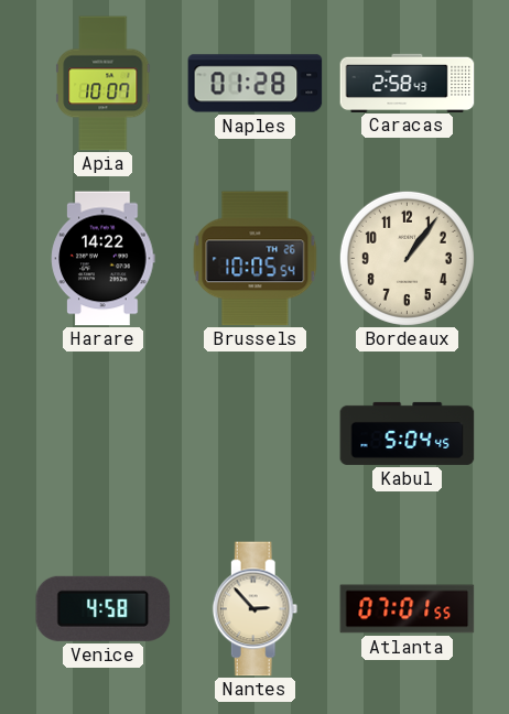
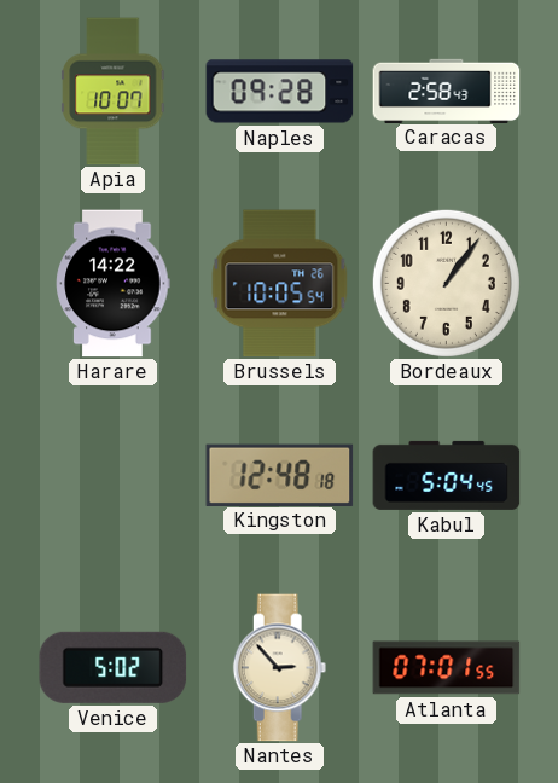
Naples: 01:28 -> 09:28 (280, 92)
Kingston: none -> 12:48 (280, 475)
Venice: 4:58 -> 5:02 (114, 667)
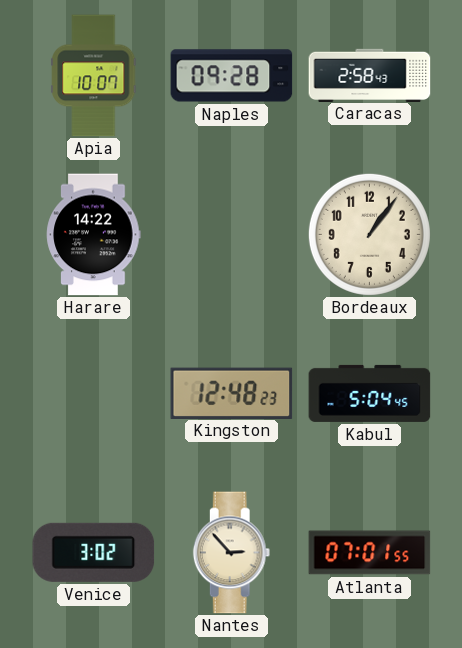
Brussels: 10:05 -> none (280, 284)
Kingston: 12:48:18 -> 12:48:23 (232, 393)
Venice: 5:02 -> 3:02 (94, 552)
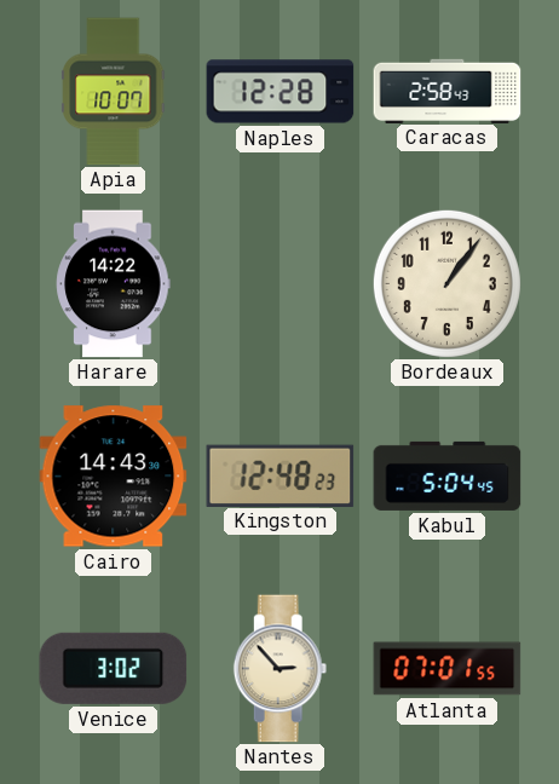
Naples: 09:28 -> 12:28 (281, 92)
Cairo: none -> 14:43 (114, 477)
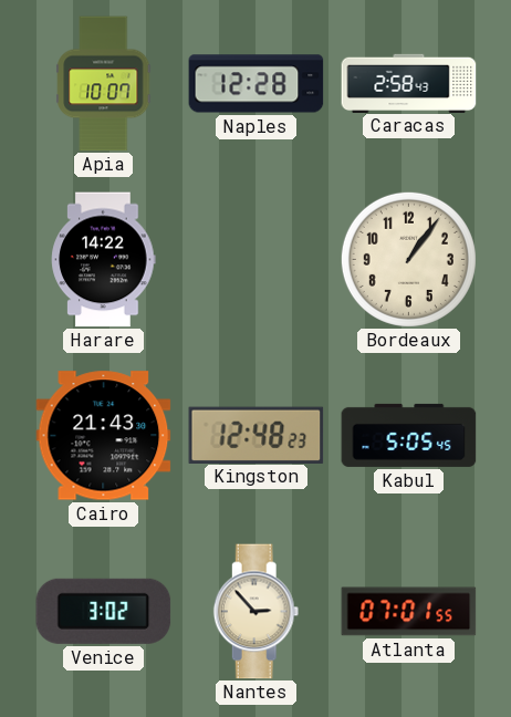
Cairo: 14:43 -> 21:43 (104, 436)
Kabul: 5:04 -> 5:05 (409, 435)
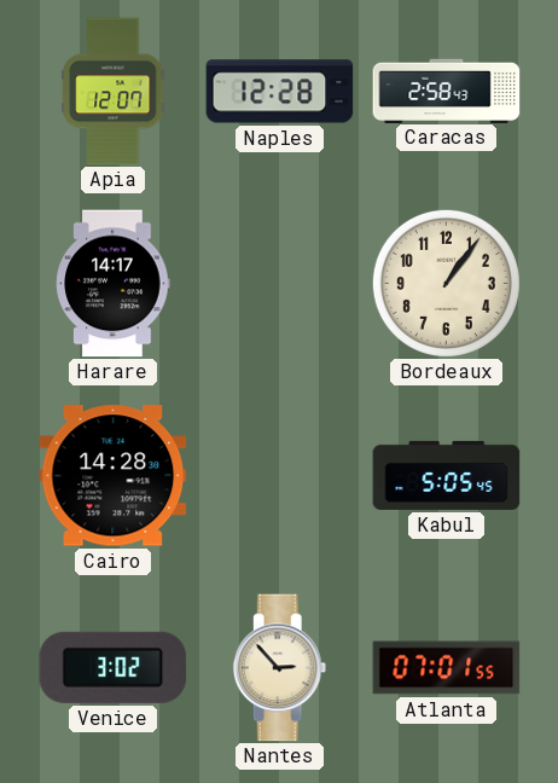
Apia: 10:07 -> 12:07 (114, 92)
Harare: 14:22 -> 14:17 (114, 284)
Cairo: 21:43 -> 14:28 (114, 476)
Kingston: 12:48 -> none (257, 435)
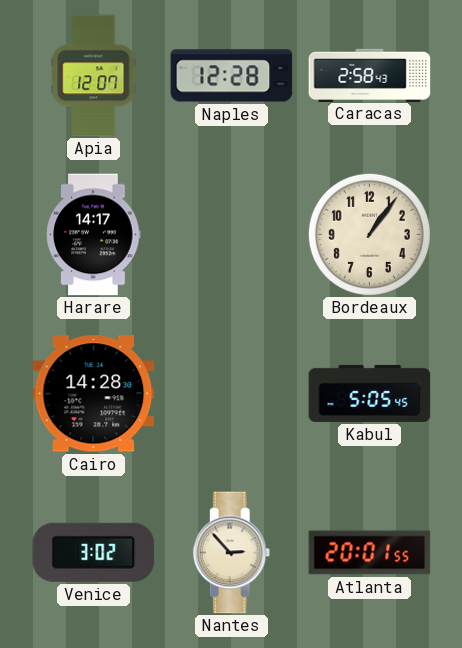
Atlanta: 07:01 -> 20:01 (370, 553)
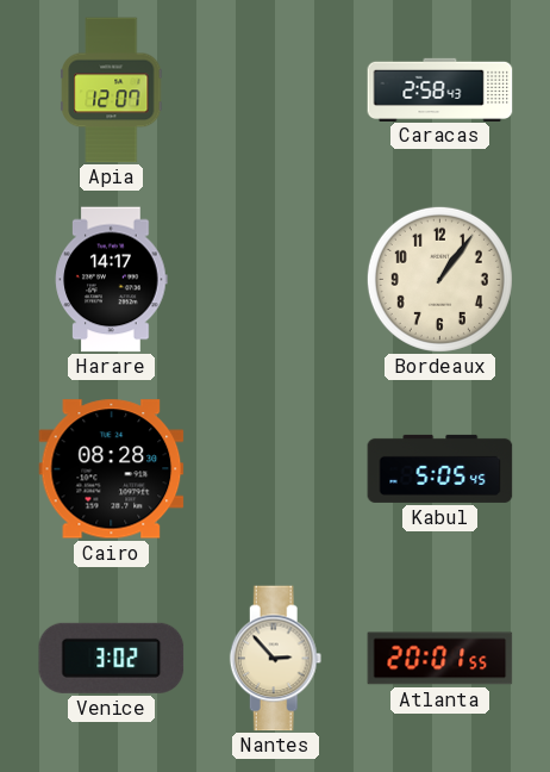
Naples: 12:28 -> none (232, 76)
Cairo: 14:28 -> 08:28 (112, 469)
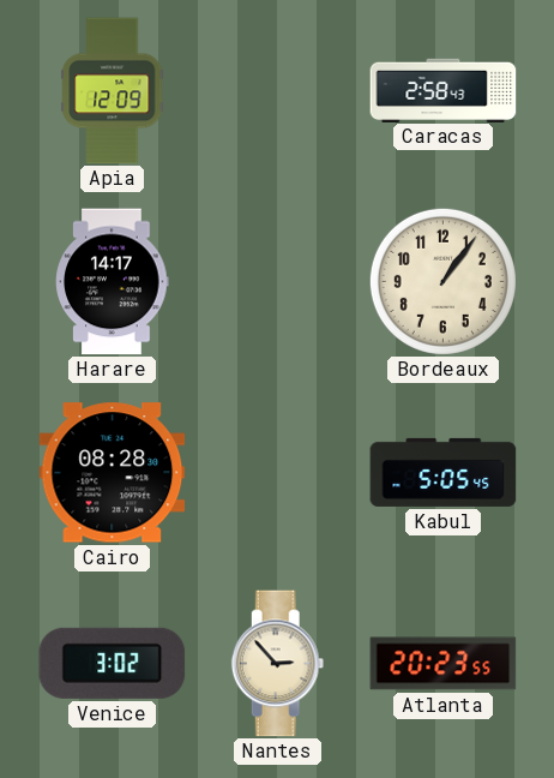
Apia: 12:07 -> 12:09 (113, 91)
Atlanta: 20:01 -> 20:23 (444, 664)
